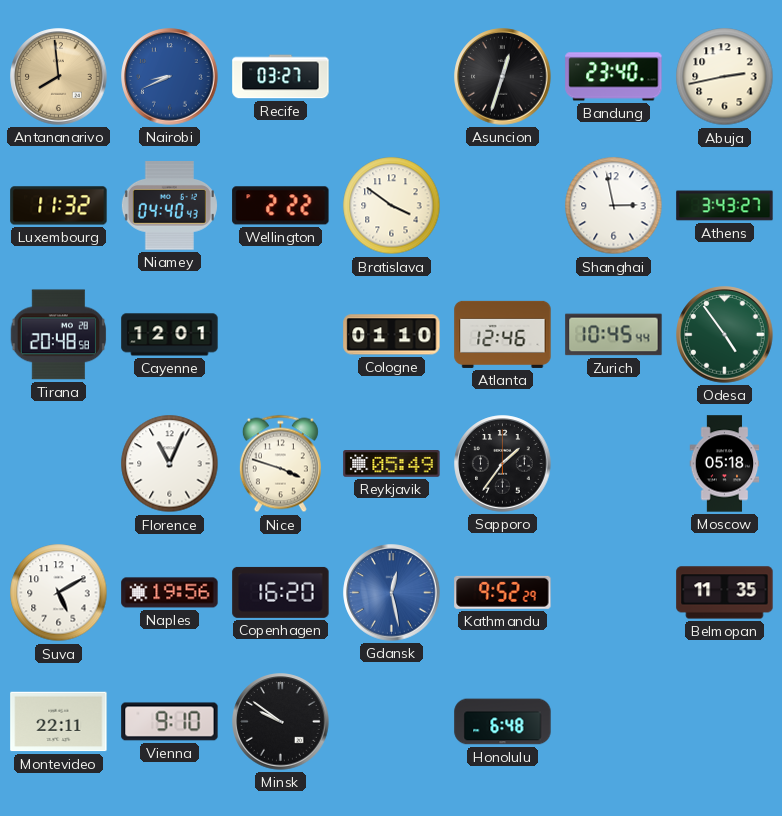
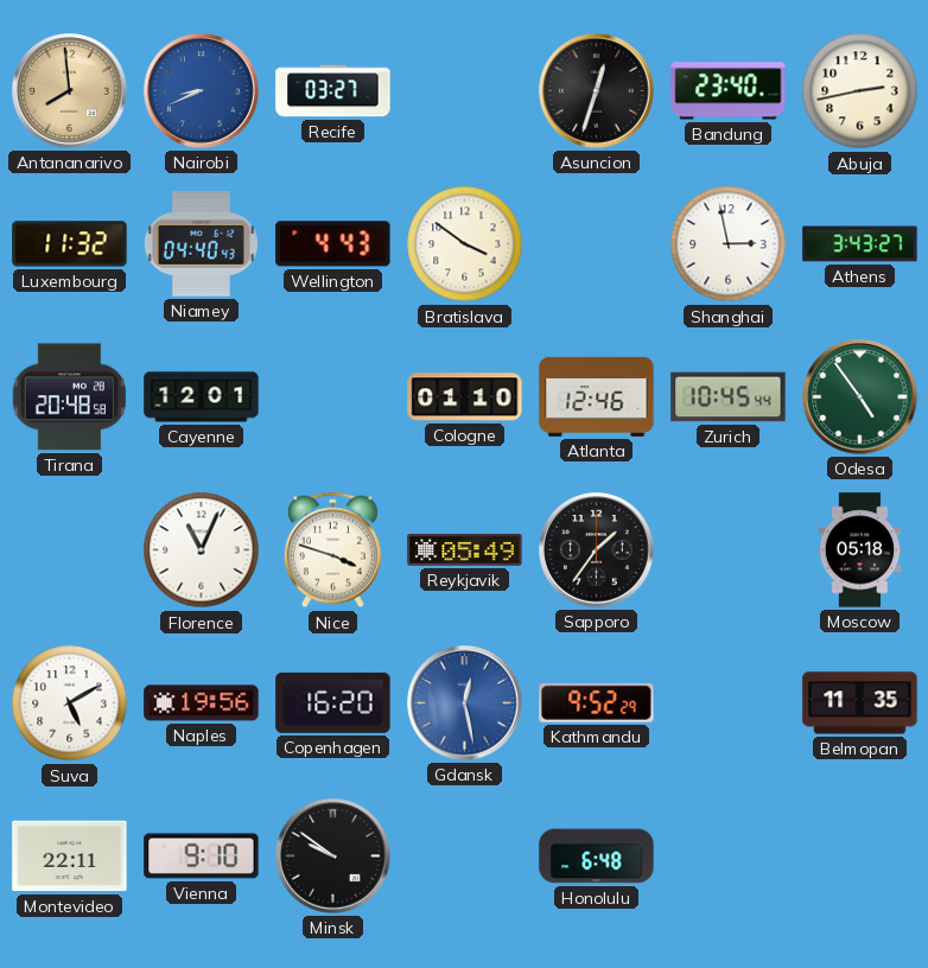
Wellington: 2:22 -> 4:43 (333, 244)
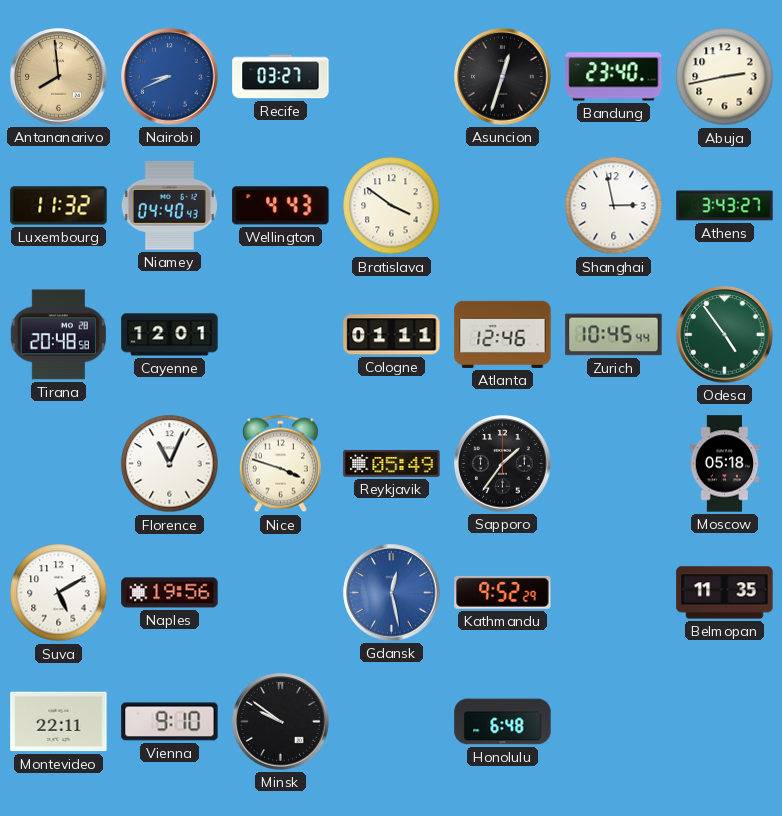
Cologne: 01:10 -> 01:11 (392, 335)
Copenhagen: 16:20 -> none (333, 702)
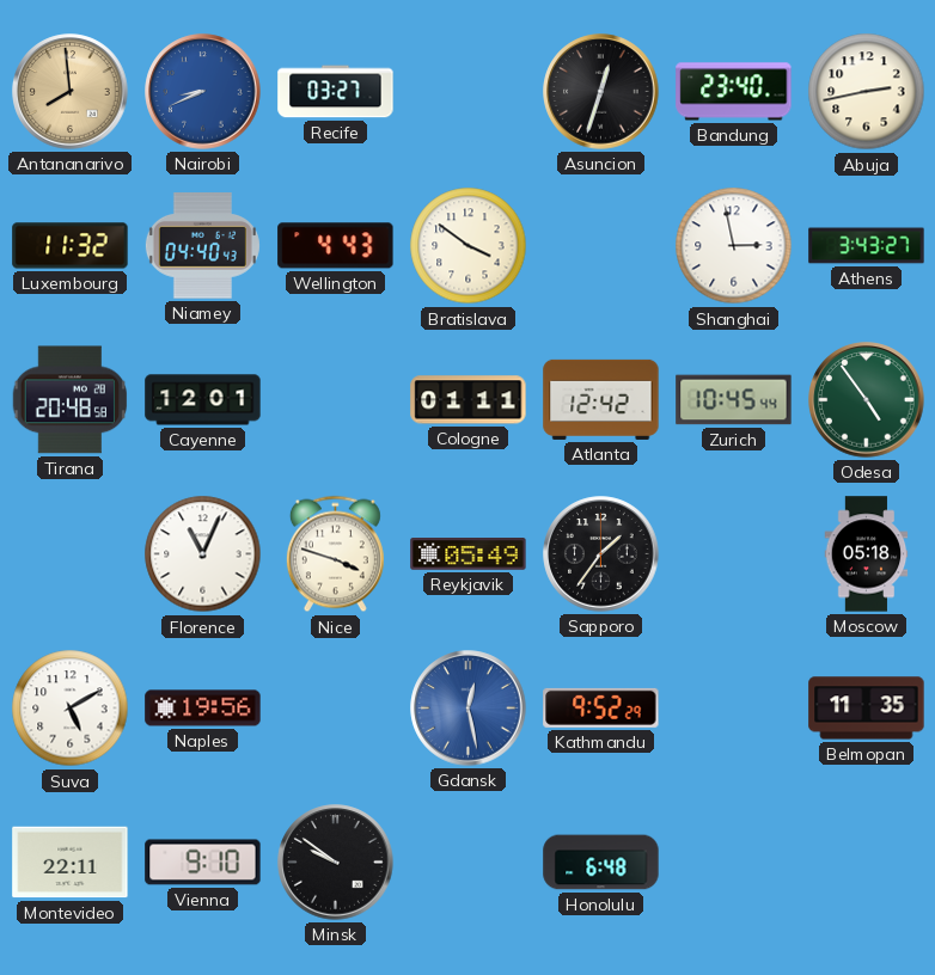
Atlanta: 12:46 -> 12:42 (601, 399)
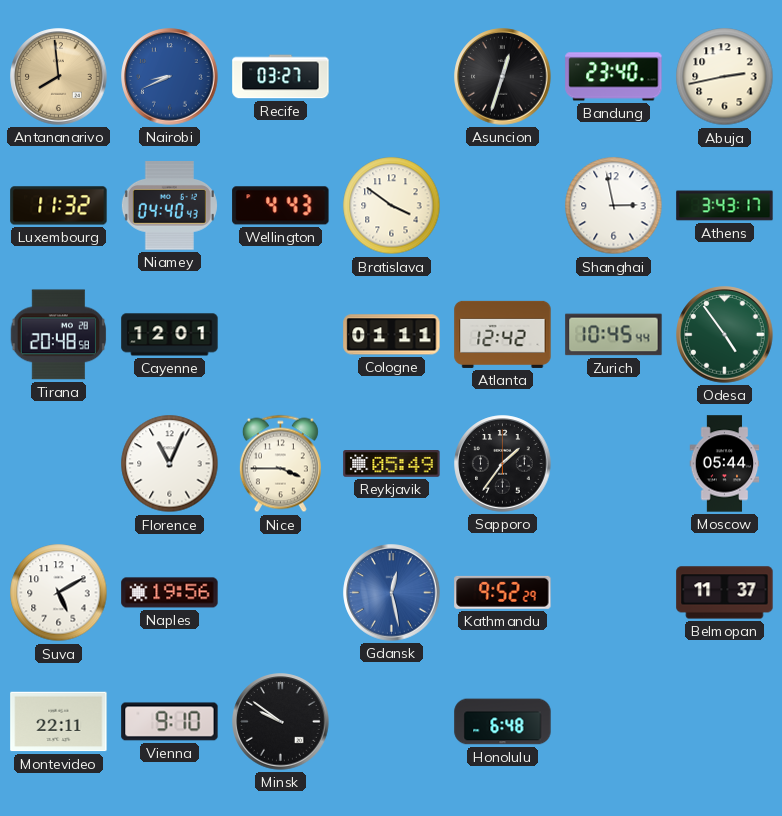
Athens: 3:43:27 -> 3:43:17 (725, 206)
Nice: 3:48 -> 3:45 (280, 464)
Moscow: 05:18 -> 05:44 (725, 464)
Belmopan: 11:35 -> 11:37 (725, 593)
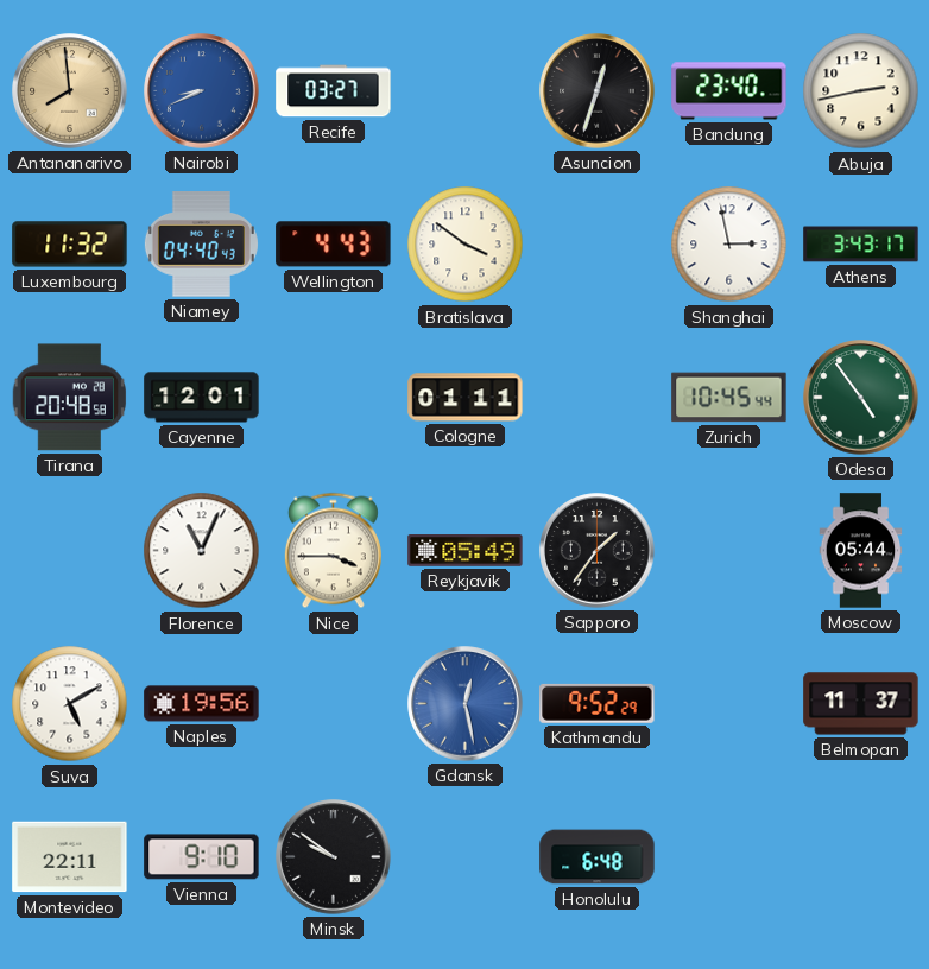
Atlanta: 12:42 -> none (503, 334)
